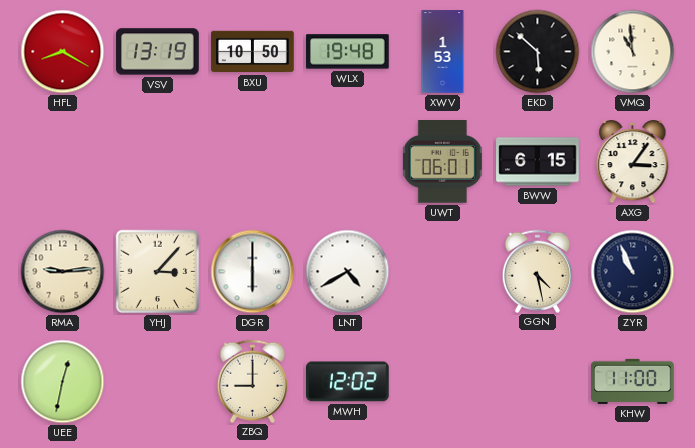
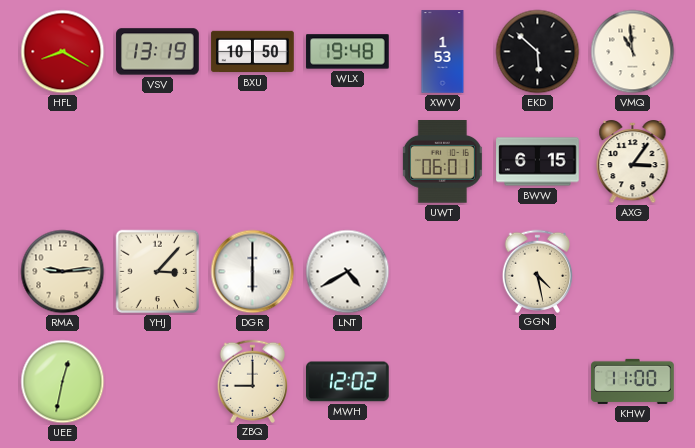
ZYR: 10:56 -> none (633, 272)
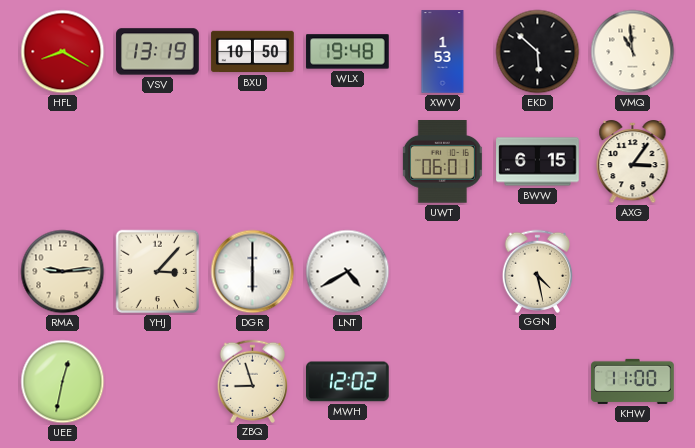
ZBQ: 9:00 -> 8:57 (253, 381)
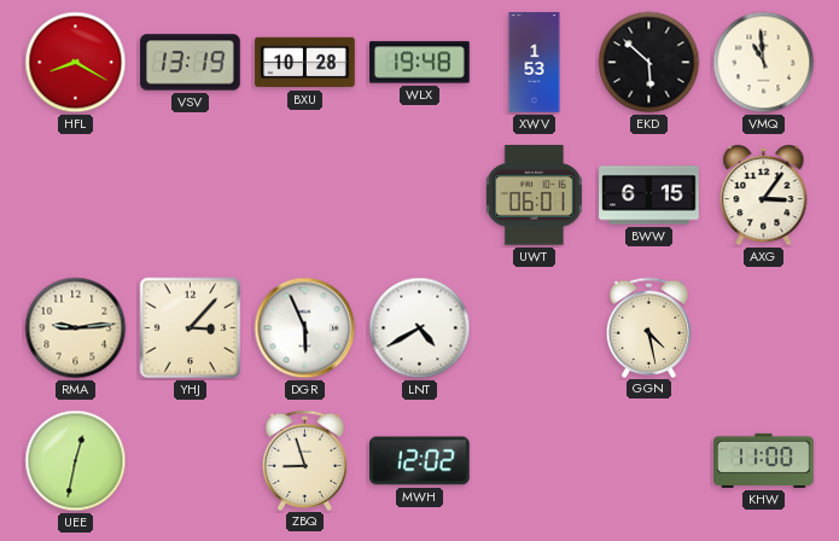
BXU: 10:50 -> 10:28 (305, 63)
DGR: 6:00 -> 5:56 (305, 328)
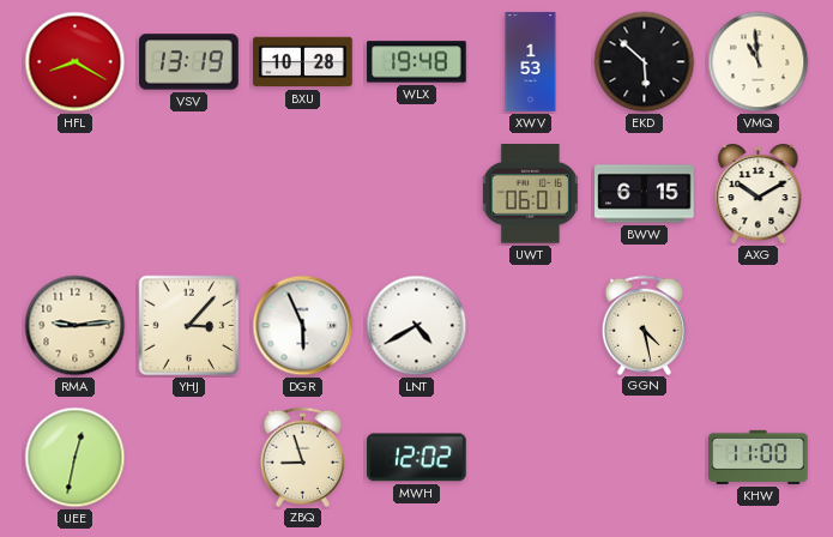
AXG: 3:06 -> 10:10 (759, 195)
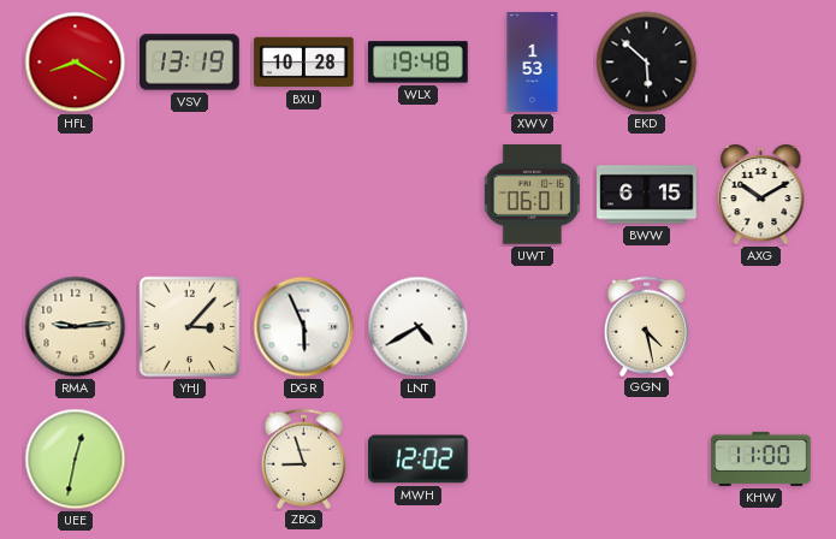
VMQ: 10:59 -> none (759, 62)
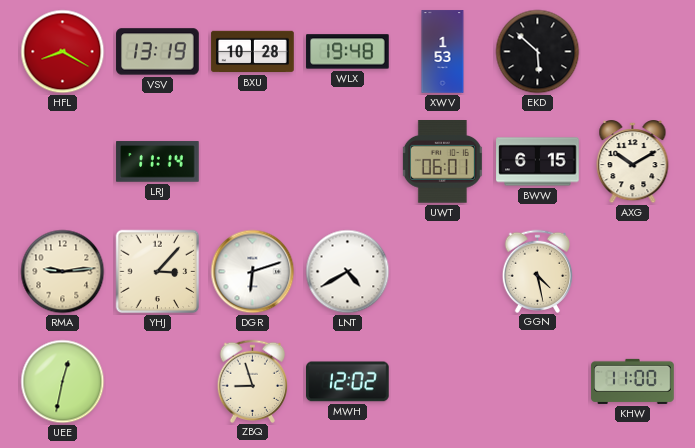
LRJ: none -> 11:14 (158, 162)
DGR: 5:56 -> 6:12 (253, 272)
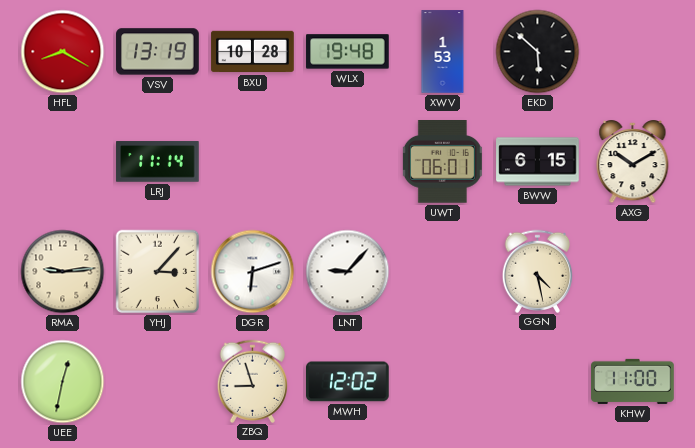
LNT: 4:40 -> 9:07 (348, 272)
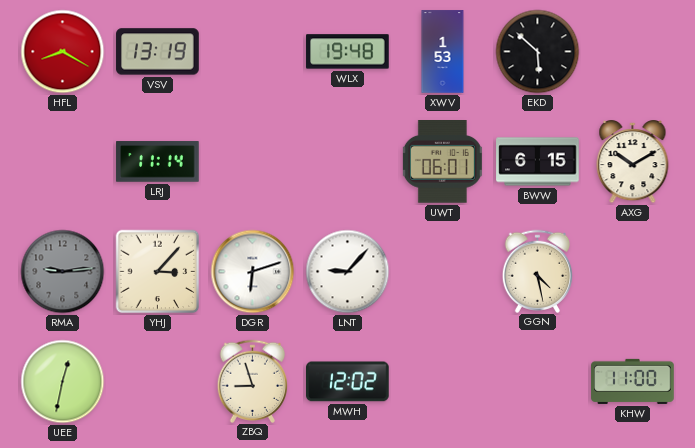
BXU: 10:28 -> none (253, 52)
RMA dial: cream -> grey (63, 272)
